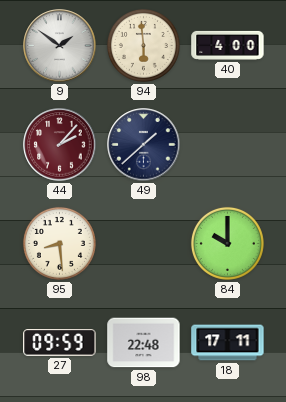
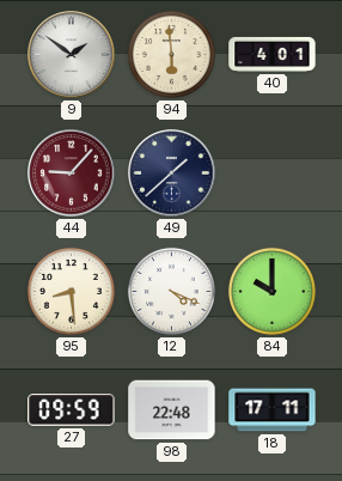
40: 4:00 -> 4:01 (273, 54)
44: 2:07 -> 9:07 (72, 173)
12: none -> 4:19 (171, 291)
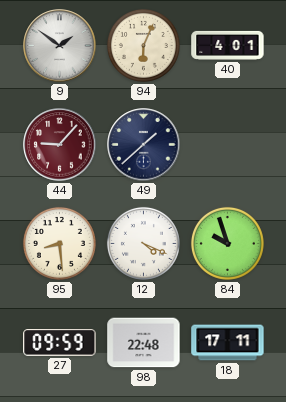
94: 5:59 -> 6:04 (143, 45)
84: 10:00 -> 9:57 (227, 243)
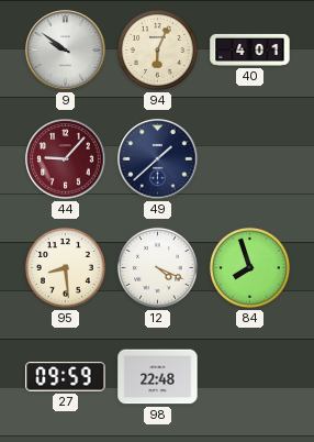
9: 1:51 -> 9:51 (66, 51)
84: 9:57 -> 7:57 (249, 267)
18: 17:11 -> none (228, 343)
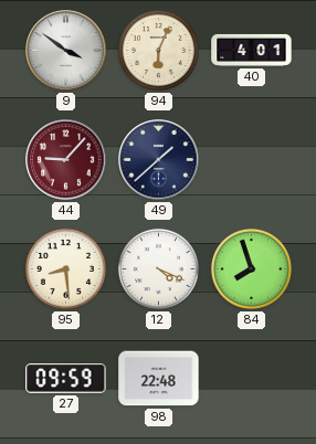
9: 9:51 -> 3:51 (66, 51)
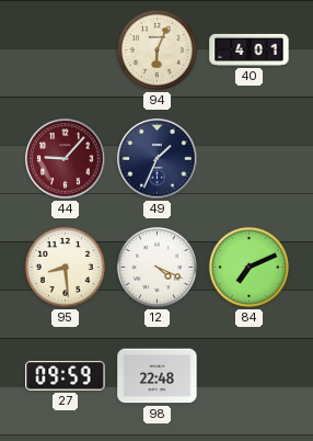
9: 3:51 -> none (66, 51)
49: 1:38 -> 1:34 (158, 159)
84: 7:57 -> 7:11 (248, 267)
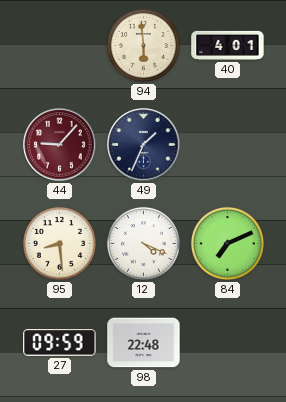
94: 6:04 -> 5:59 (143, 45)
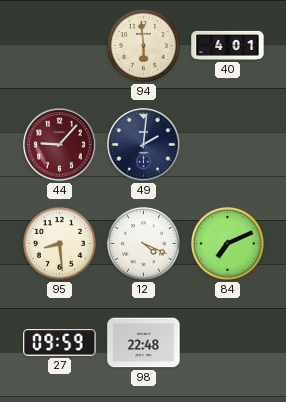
49: 1:34 -> 2:01 (144, 145)
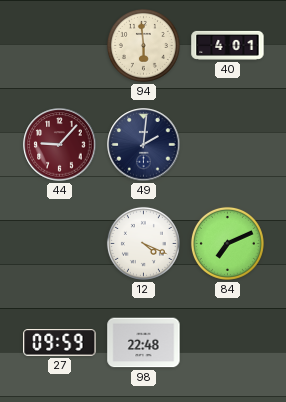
95: 8:29 -> none (59, 243)
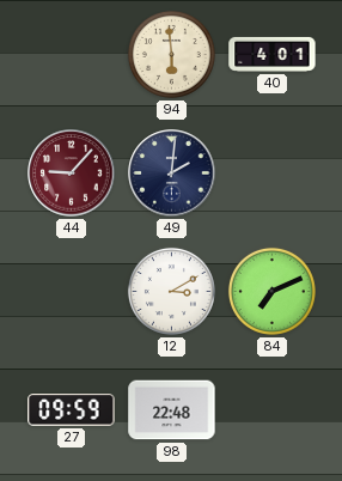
12: 4:19 -> 3:10 (171, 291)
